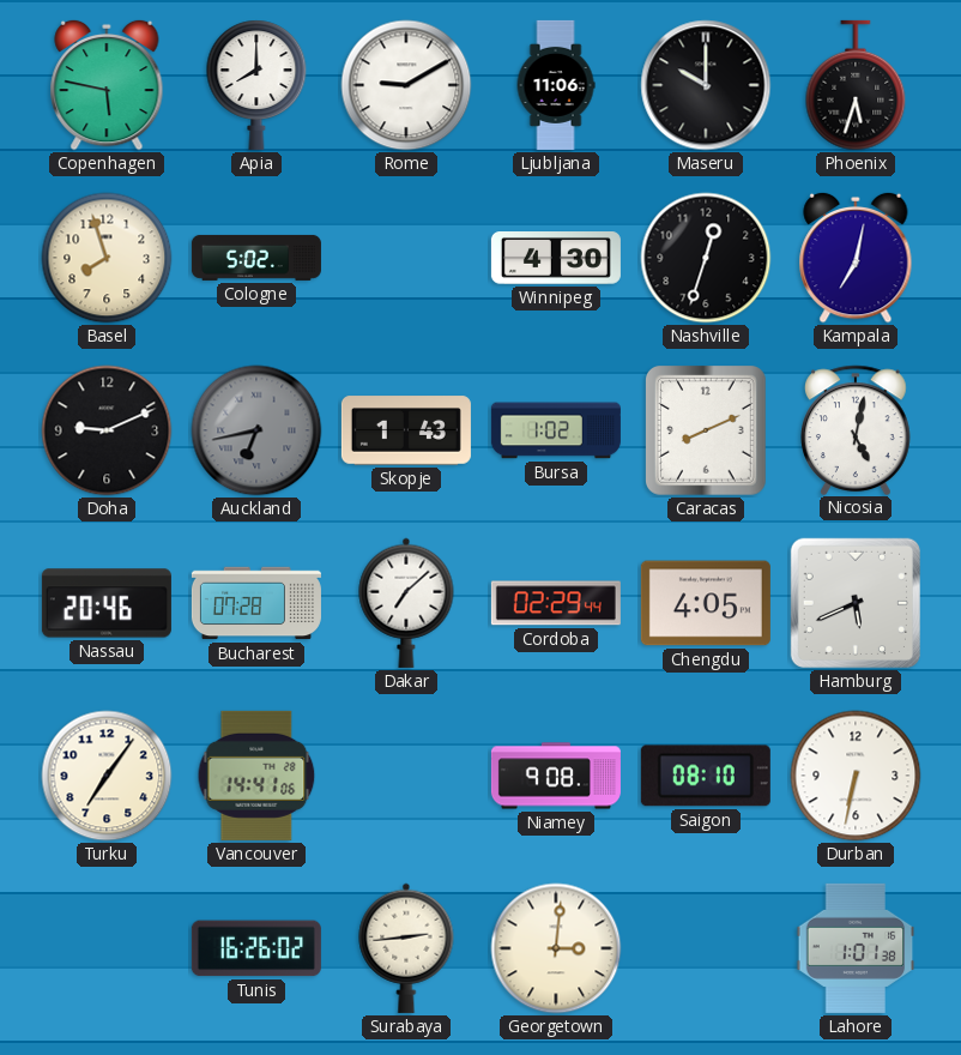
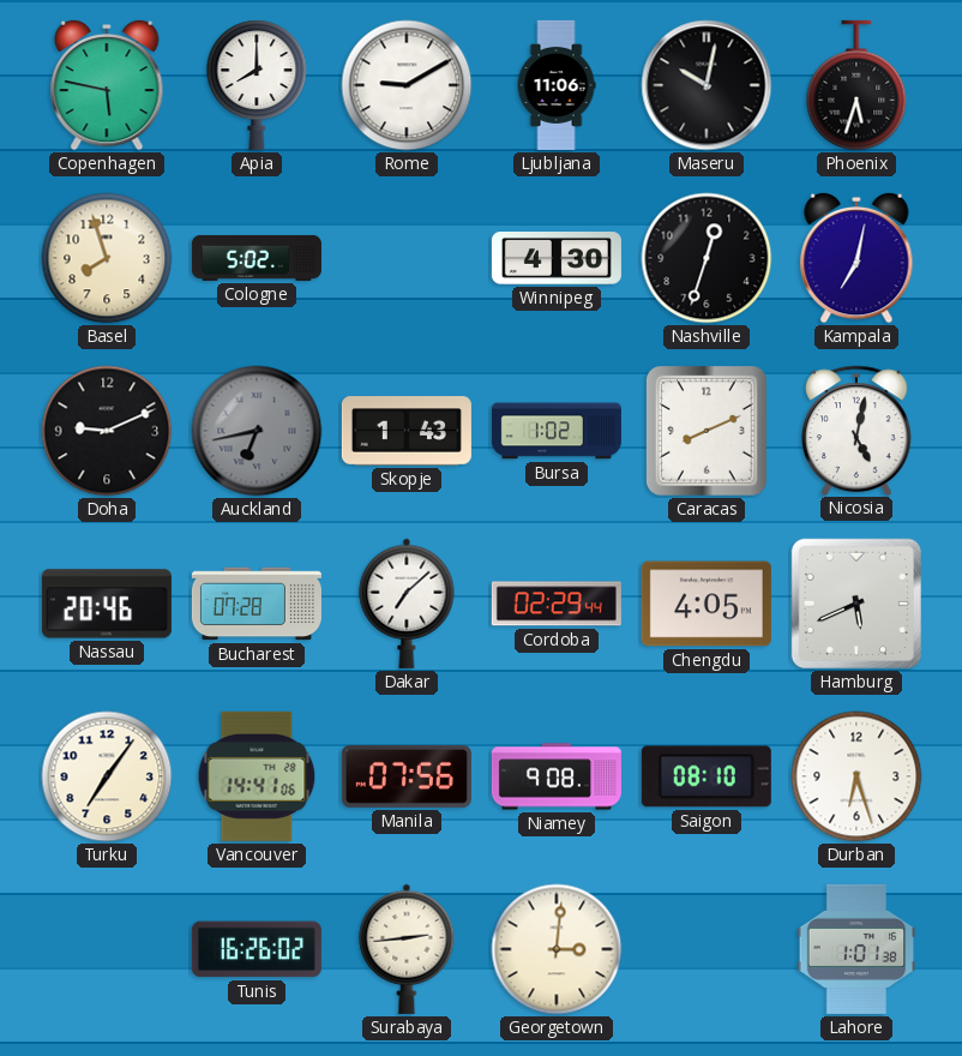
Maseru: 10:00 -> 10:02 (707, 85)
Manila: none -> 07:56 (407, 776)
Durban: 6:32 -> 6:27 (856, 776)
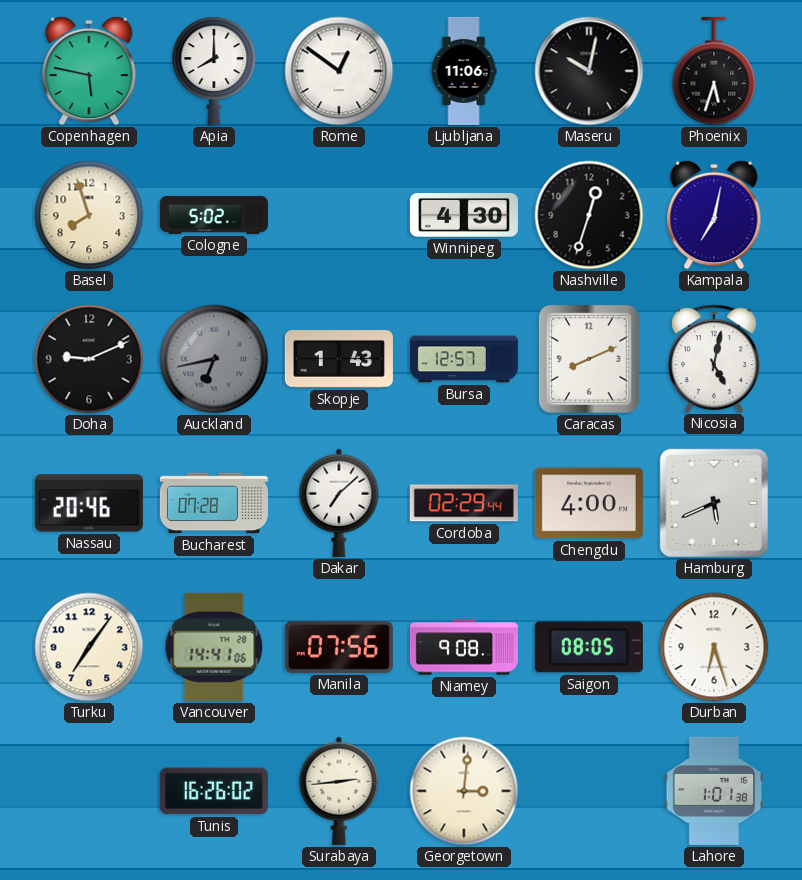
Rome: 9:10 -> 12:51 (339, 71)
Bursa: 1:02 -> 12:57 (464, 359)
Chengdu: 4:05 -> 4:00 (589, 503)
Saigon: 08:10 -> 08:05 (589, 647)
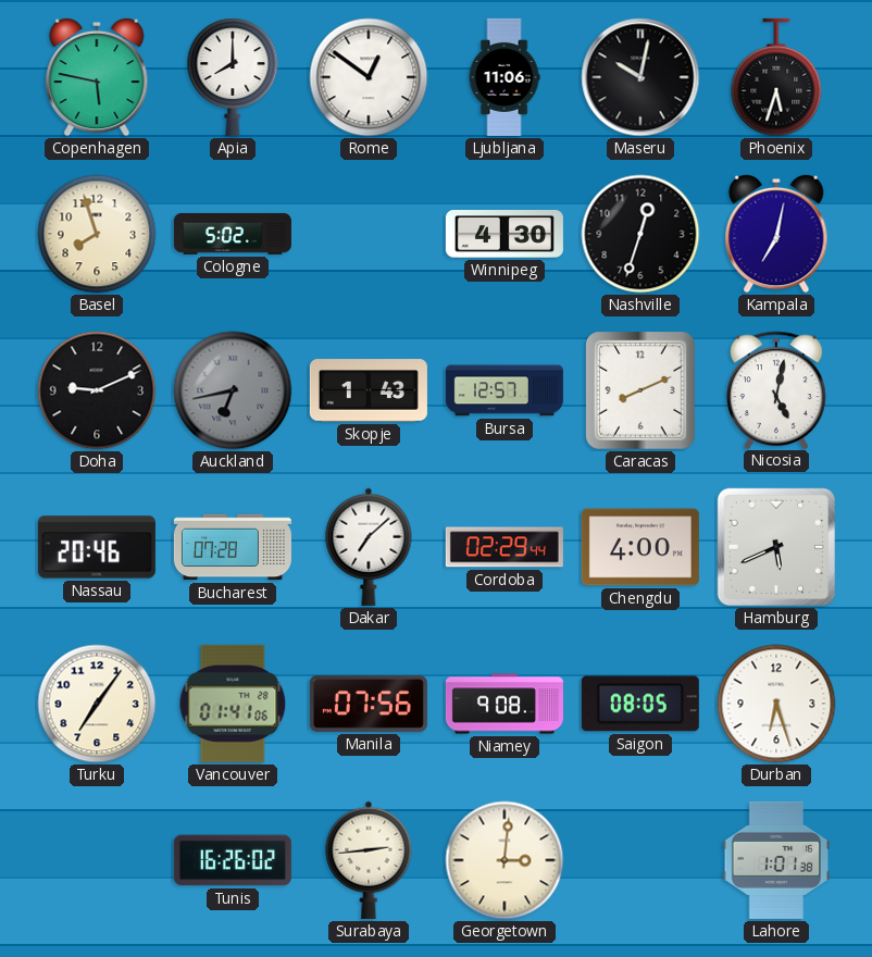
Vancouver: 14:41 -> 01:41 (233, 704)
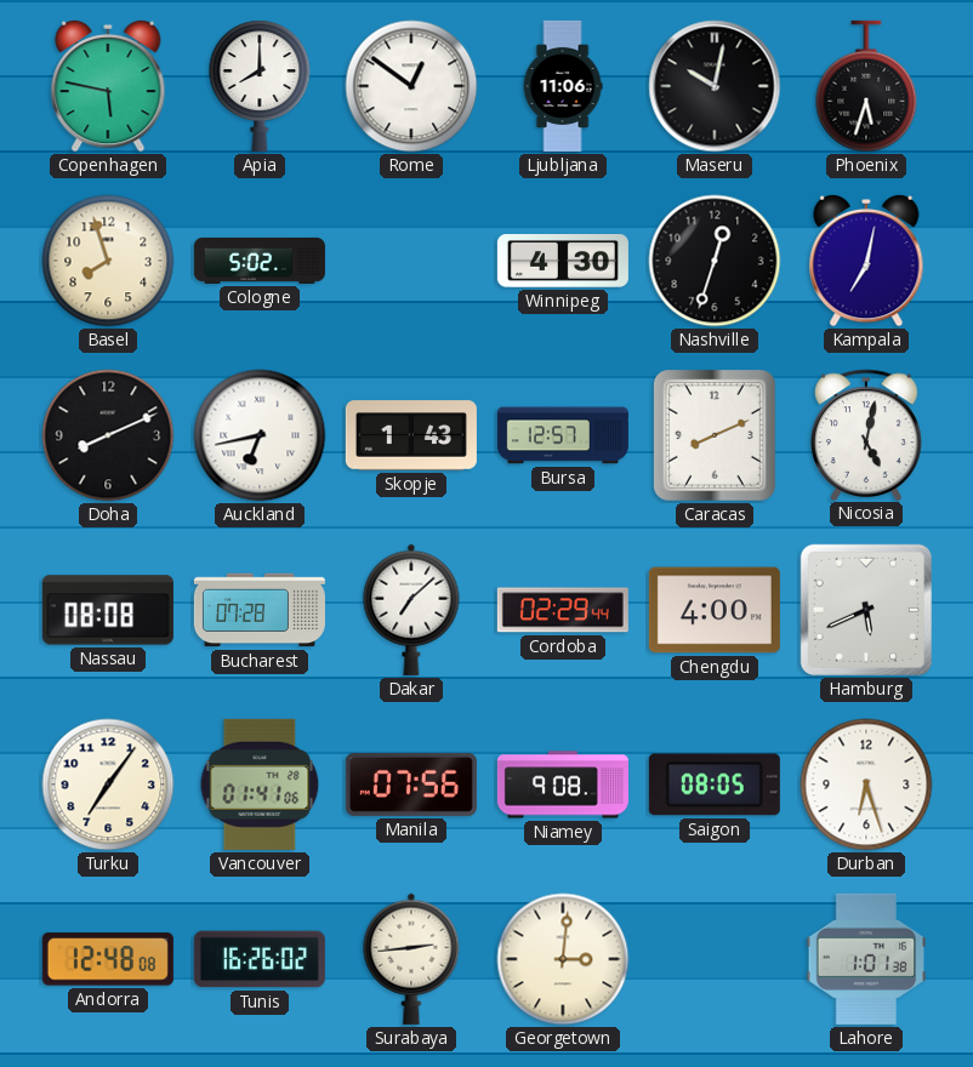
Doha: 9:11 -> 8:11 (108, 435)
Auckland dial: grey -> white (260, 435)
Nassau: 20:46 -> 08:08 (108, 610)
Andorra: none -> 12:48 (108, 959)
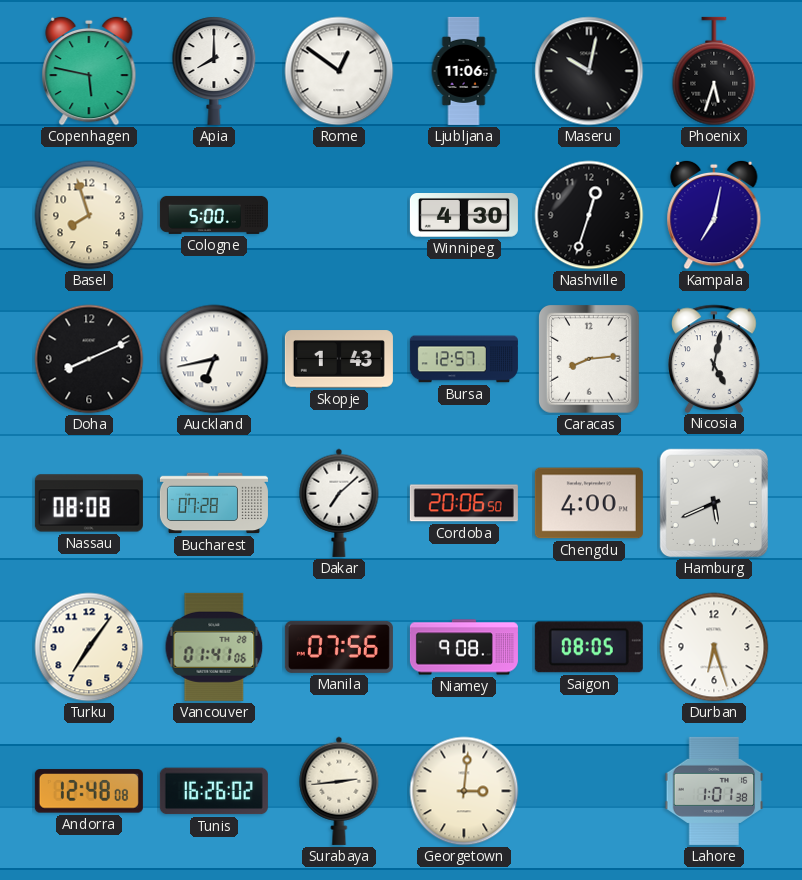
Cologne: 5:02 -> 5:00 (214, 215)
Caracas: 8:11 -> 8:14 (590, 360)
Cordoba: 02:29 -> 20:06 (464, 503)
